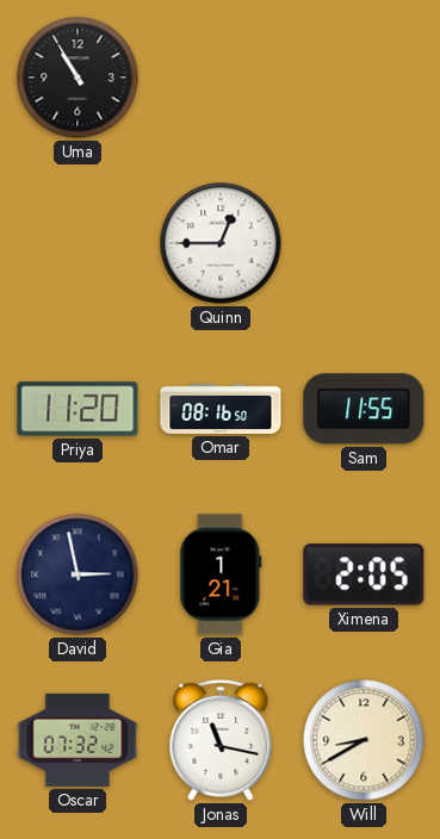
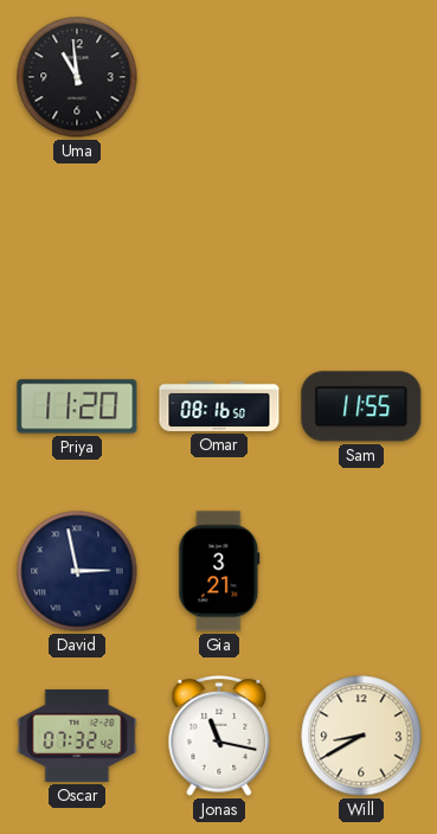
Uma: 10:55 -> 10:59 (77, 77)
Quinn: 12:45 -> none (221, 243)
Gia: 1:21 -> 3:21 (219, 571)
Ximena: 2:05 -> none (364, 574)
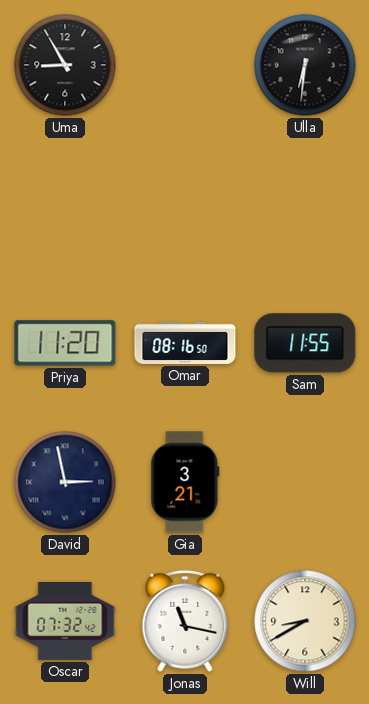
Uma: 10:59 -> 8:55 (65, 65)
Ulla: none -> 6:31 (305, 65)
